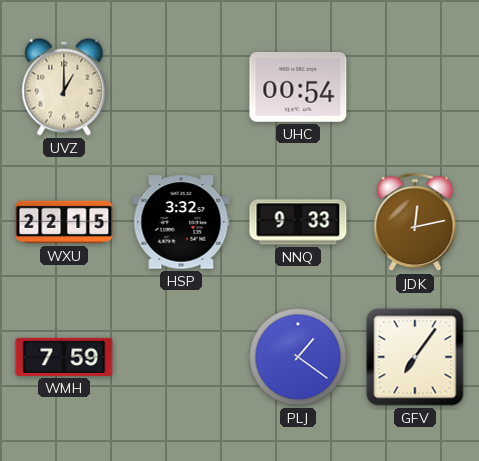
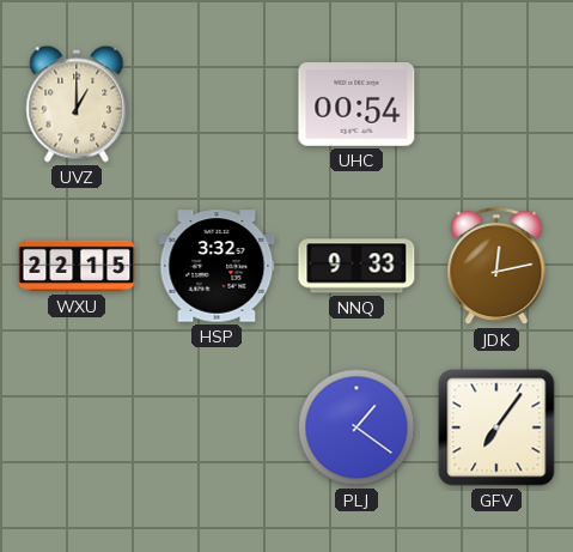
WMH: 7:59 -> none (64, 357)
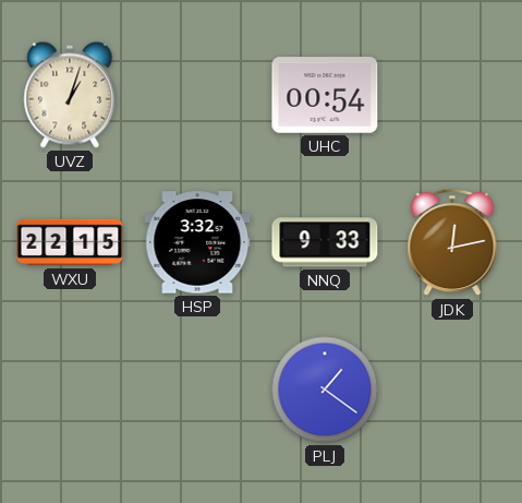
UVZ: 1:00 -> 1:03 (70, 95)
GFV: 7:06 -> none (496, 427)
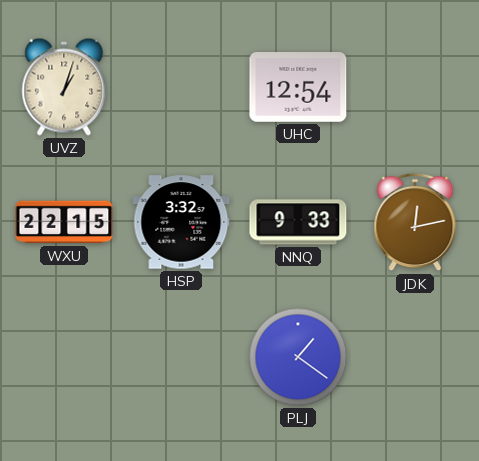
UHC: 00:54 -> 12:54 (298, 88)
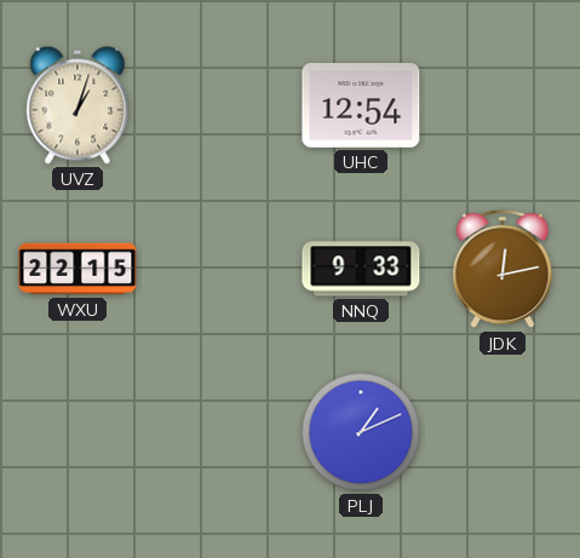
HSP: 3:32 -> none (181, 222)
PLJ: 1:21 -> 1:11 (361, 432)
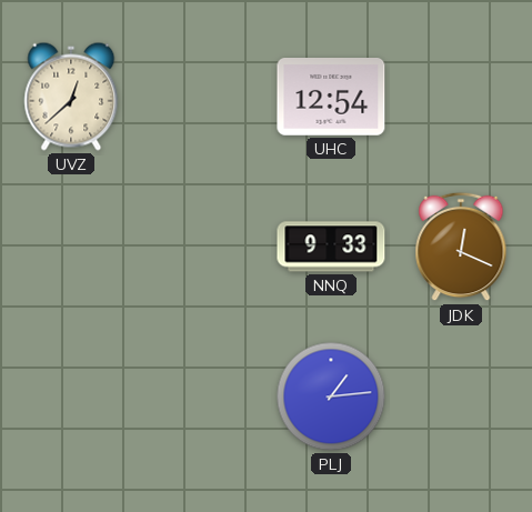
UVZ: 1:03 -> 12:38 (71, 97)
WXU: 22:15 -> none (77, 269)
JDK: 12:13 -> 12:19 (461, 247)
PLJ: 1:11 -> 1:14 (331, 396)
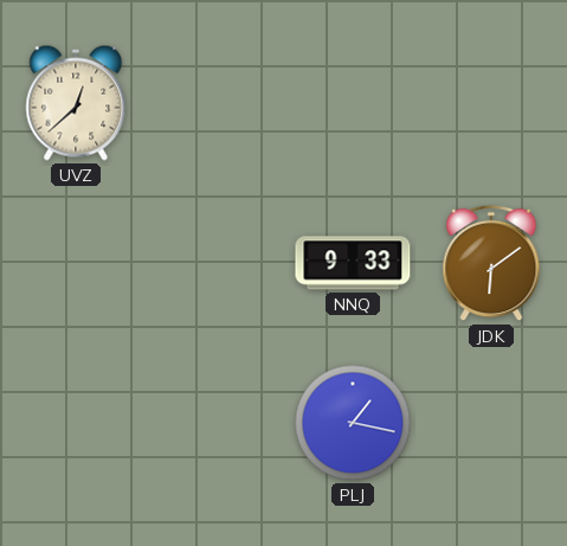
UHC: 12:54 -> none (331, 98)
JDK: 12:19 -> 6:09 (491, 263)
PLJ: 1:14 -> 1:17 (353, 423)
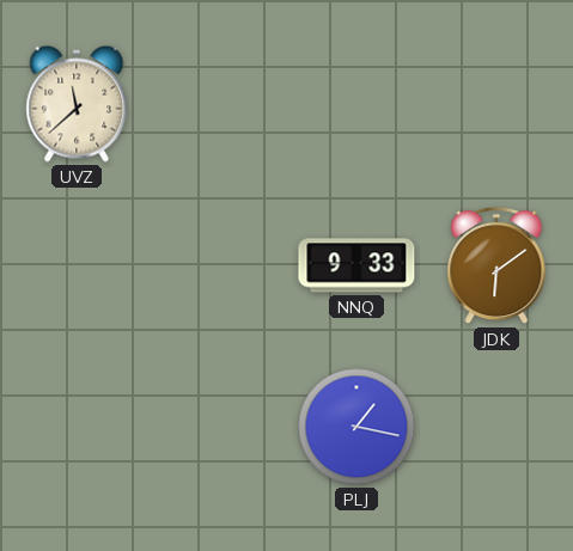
UVZ: 12:38 -> 11:38 (77, 104)
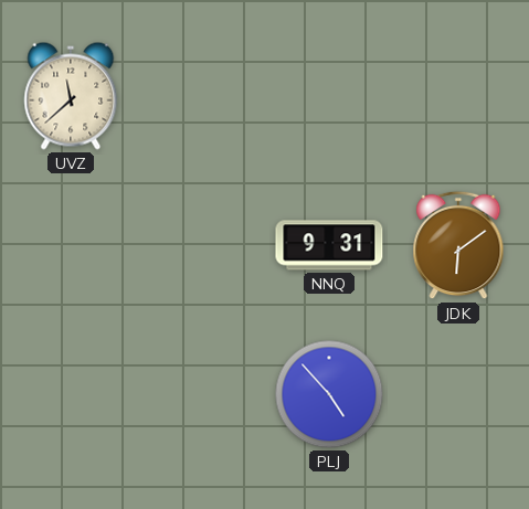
NNQ: 9:33 -> 9:31 (329, 245)
PLJ: 1:17 -> 4:53 (329, 394)
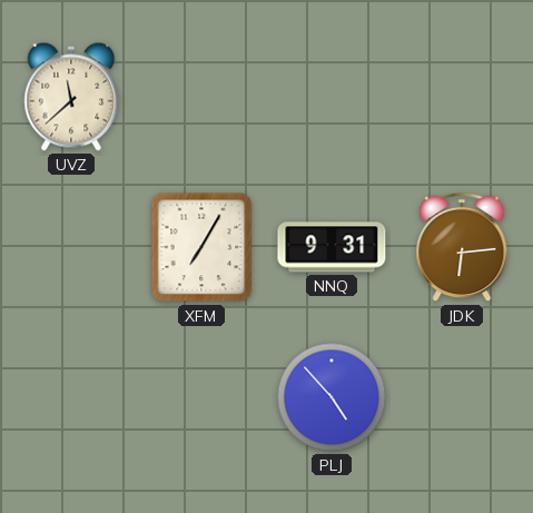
XFM: none -> 7:05 (201, 247)
JDK: 6:09 -> 6:14 (462, 247)
